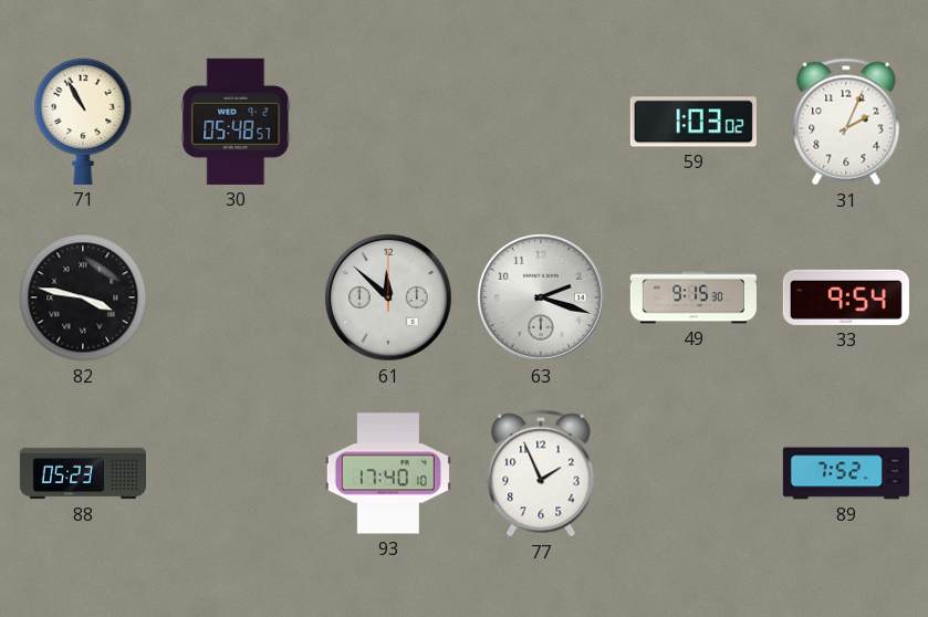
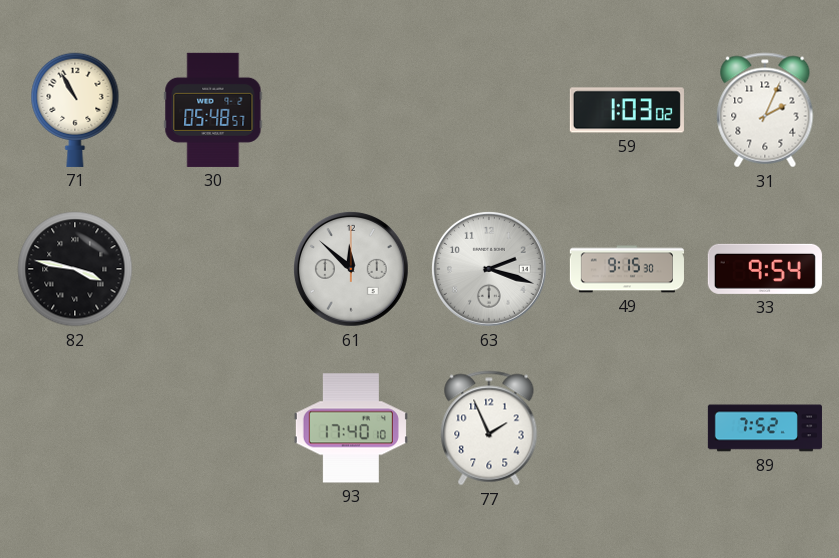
88: 05:23 -> none (82, 473)
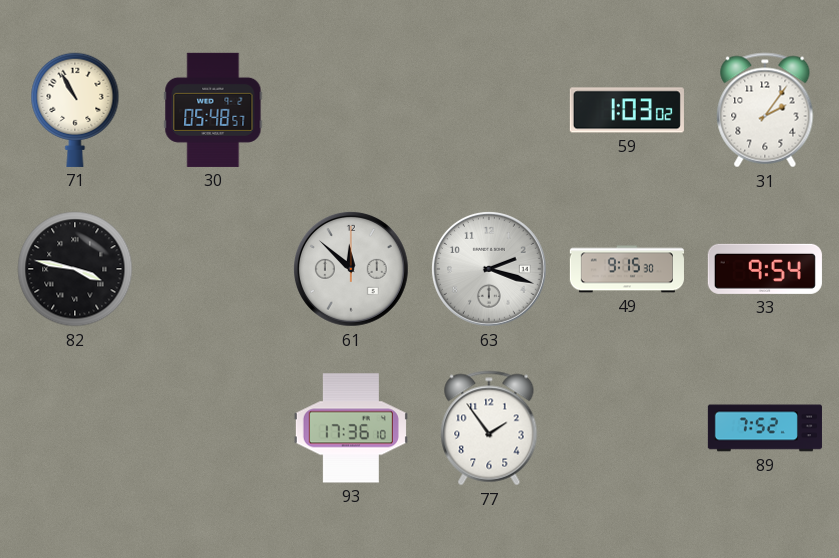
31: 2:04 -> 2:06 (765, 110)
93: 17:40 -> 17:36 (351, 428)
77: 1:56 -> 1:54 (489, 428)
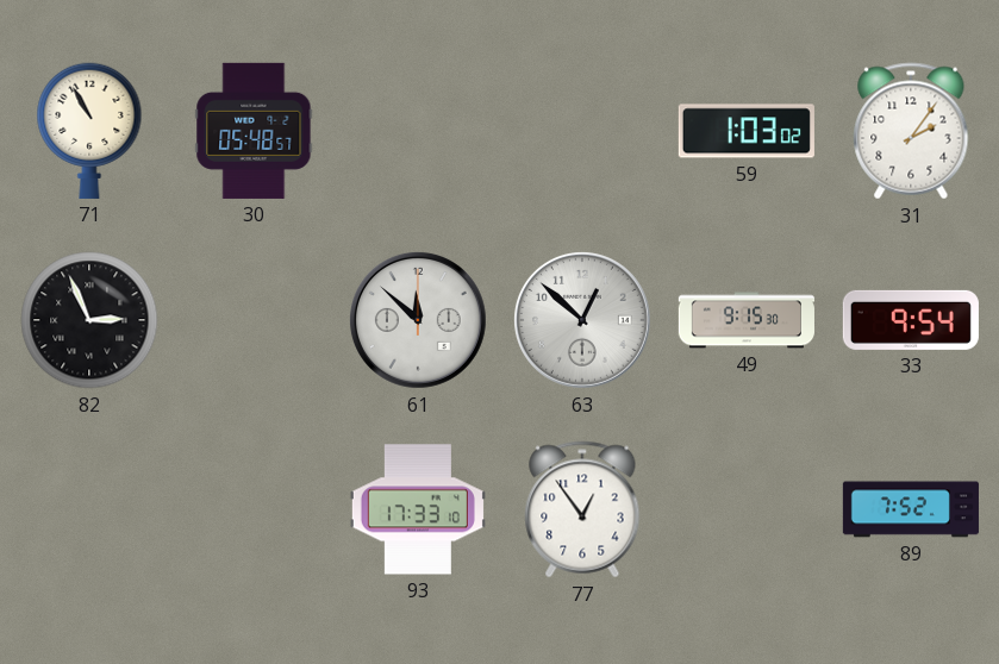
82: 3:47 -> 2:56 (89, 320)
63: 2:18 -> 12:52 (582, 320)
93: 17:36 -> 17:33 (418, 509)
77: 1:54 -> 12:54 (582, 509)
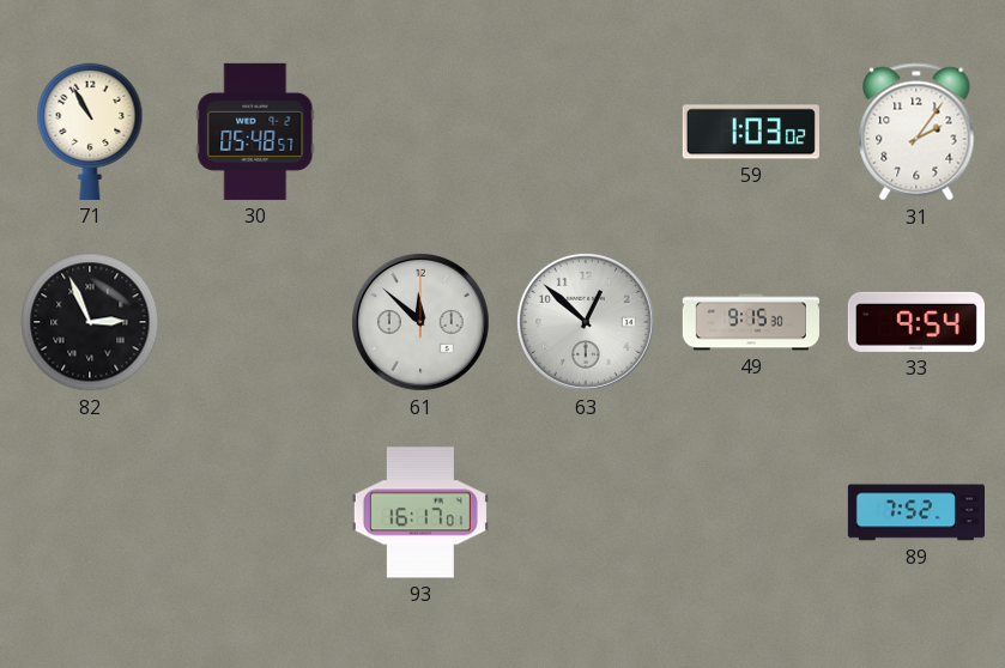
93: 17:33 -> 16:17 (420, 512)
77: 12:54 -> none (582, 509)
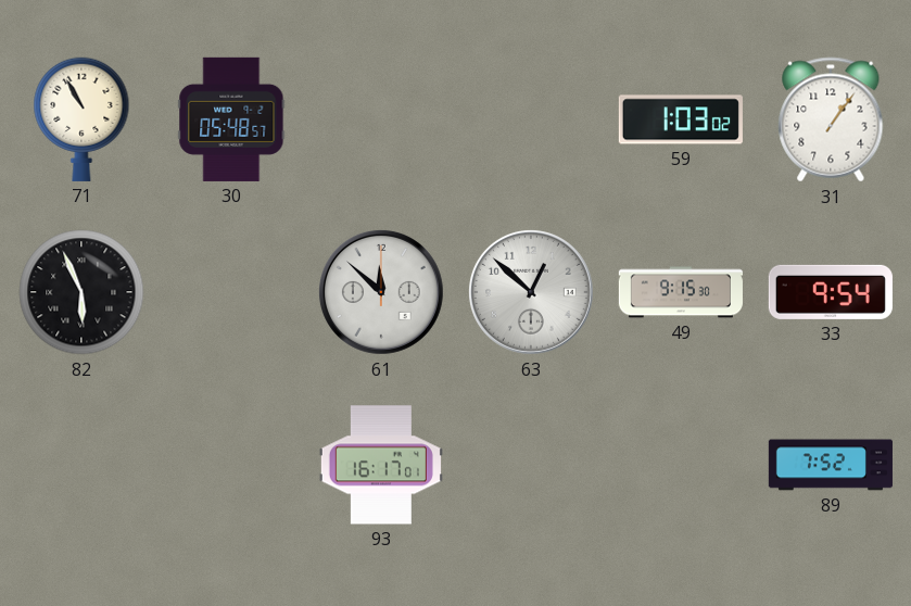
31: 2:06 -> 1:06 (831, 119)
82: 2:56 -> 5:56 (81, 292)
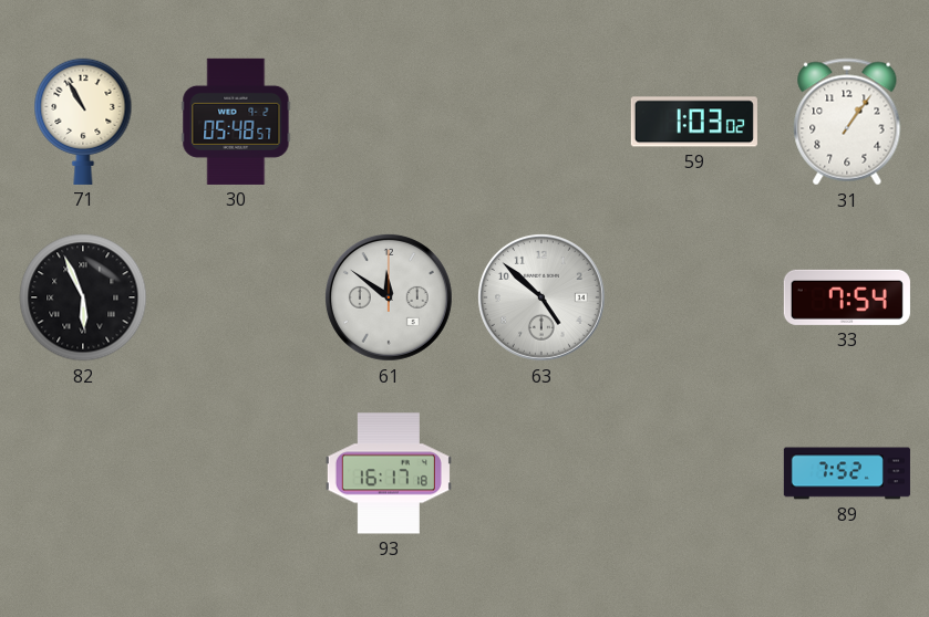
61: 11:52 -> 11:51 (389, 297)
63: 12:52 -> 4:52 (541, 297)
49: 9:15 -> none (681, 292)
33: 9:54 -> 7:54 (847, 297)
93: 16:17:01 -> 16:17:18 (389, 473)
